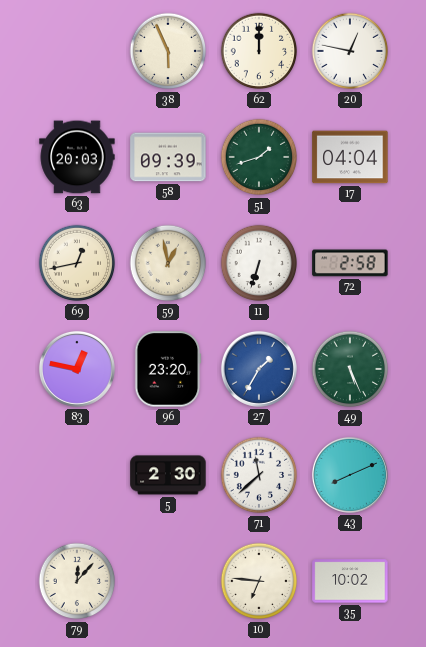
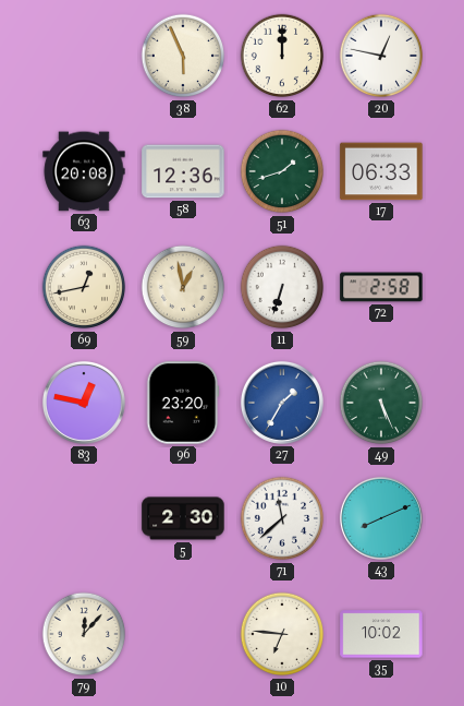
63: 20:03 -> 20:08 (84, 171)
58: 09:39 -> 12:36 (183, 171)
17: 04:04 -> 06:33 (381, 171)
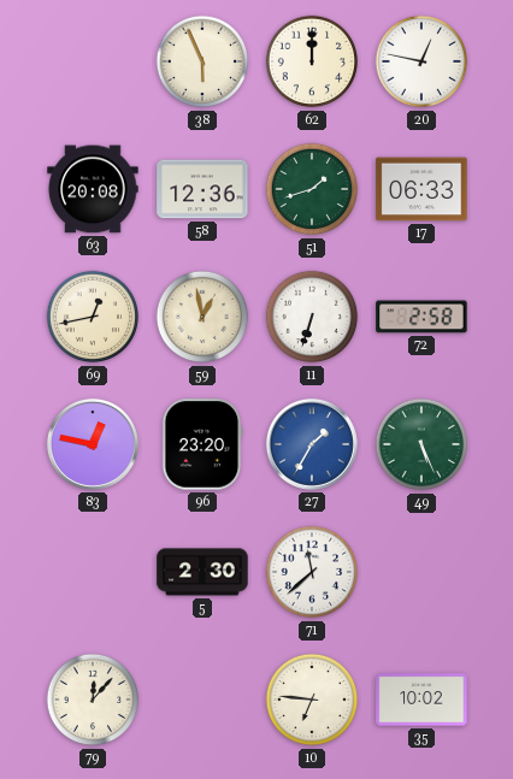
43: 8:11 -> none (381, 518)
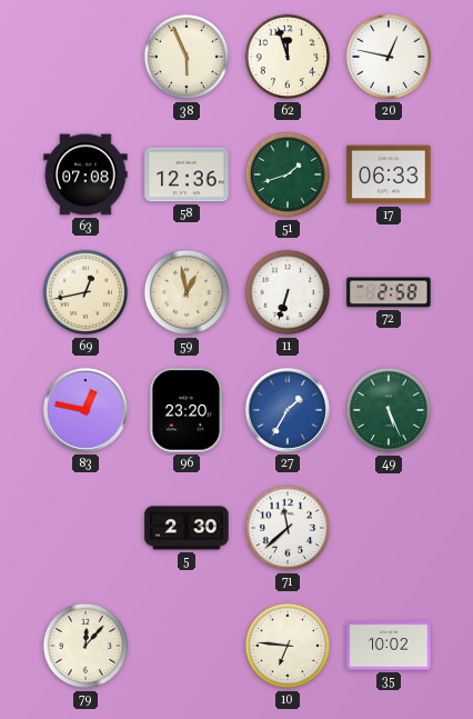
62: 12:00 -> 11:57 (288, 57)
63: 20:08 -> 07:08 (85, 174)
